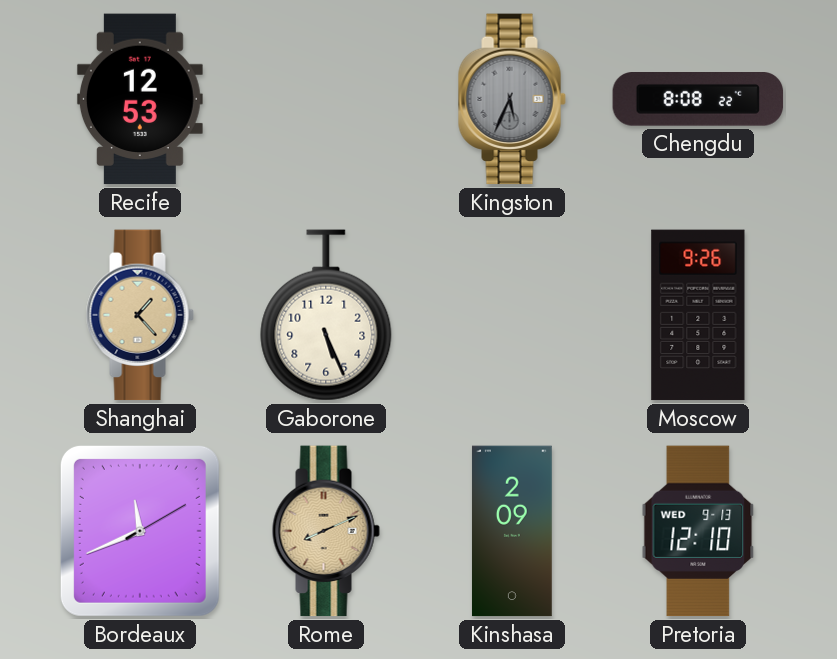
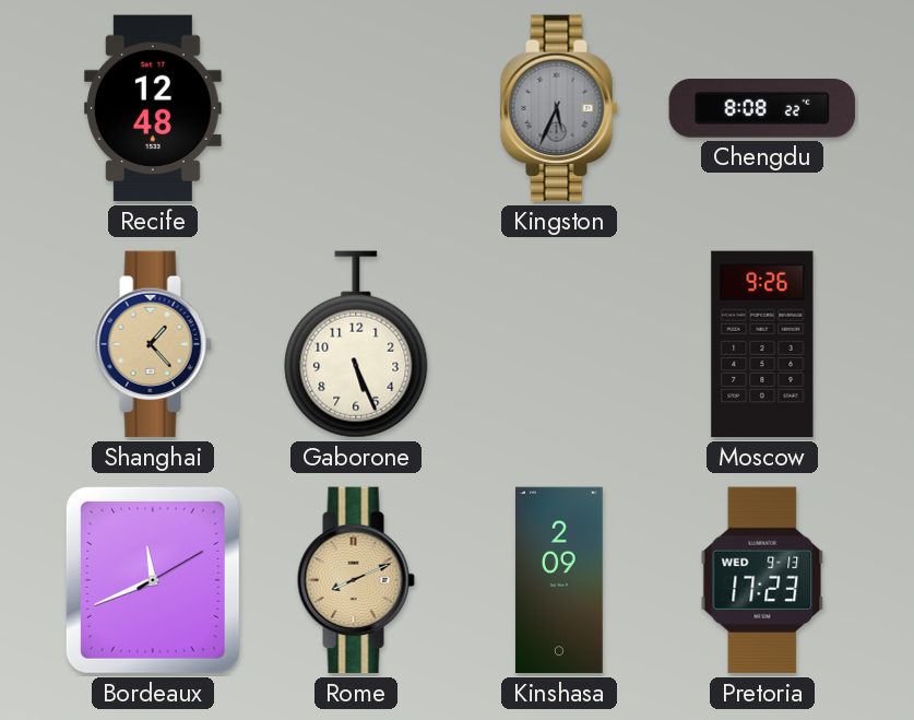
Recife: 12:53 -> 12:48 (153, 108)
Pretoria: 12:10 -> 17:23 (762, 580)
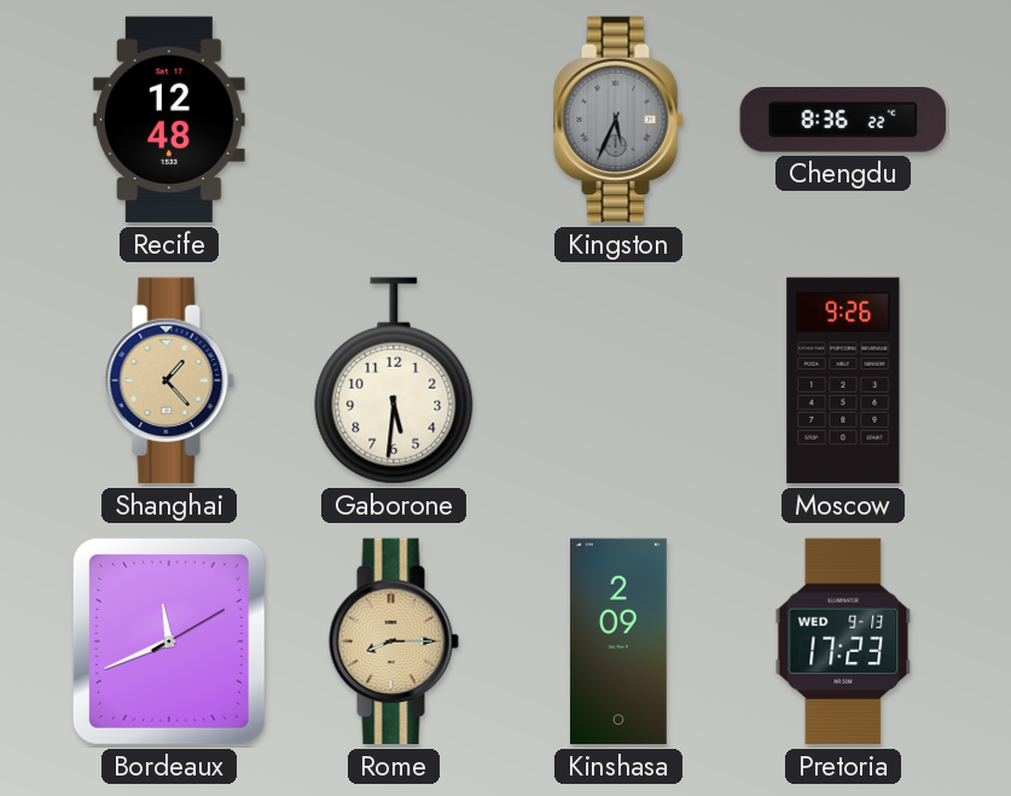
Chengdu: 8:08 -> 8:36 (843, 121)
Gaborone: 5:26 -> 5:31 (394, 380)
Rome: 8:11 -> 8:15 (394, 641)
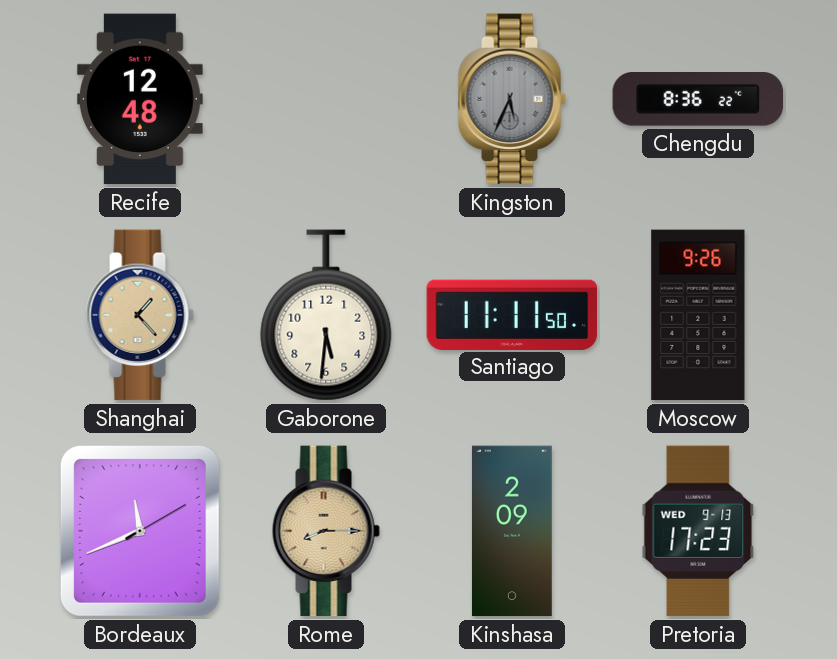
Santiago: none -> 11:11 (512, 314)
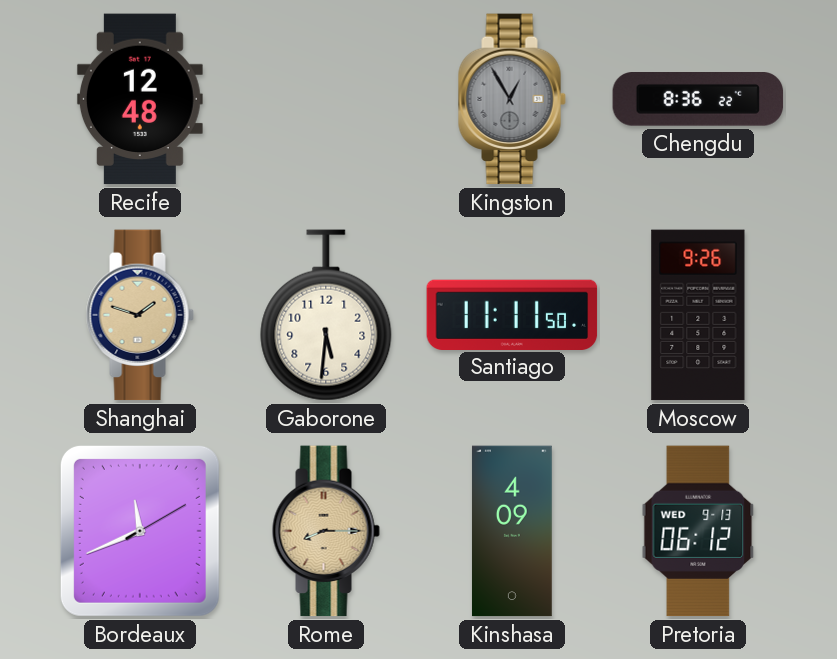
Kingston: 5:34 -> 12:55 (512, 99)
Shanghai: 1:23 -> 1:48 (140, 315)
Kinshasa: 2:09 -> 4:09 (512, 531)
Pretoria: 17:23 -> 06:12 (698, 531)
